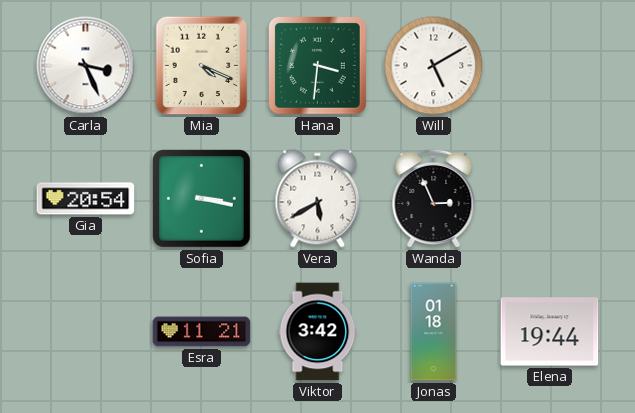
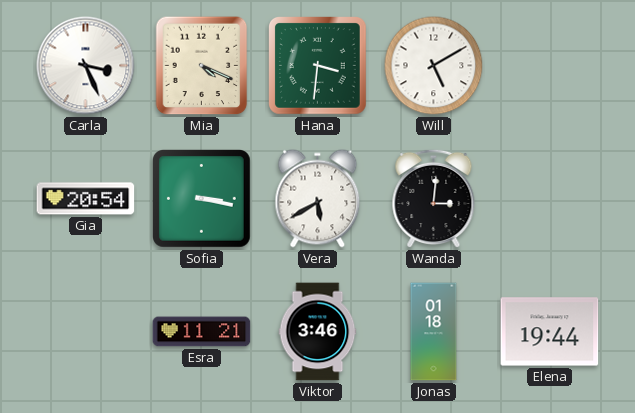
Wanda: 2:56 -> 3:01 (434, 199)
Viktor: 3:42 -> 3:46 (318, 332)
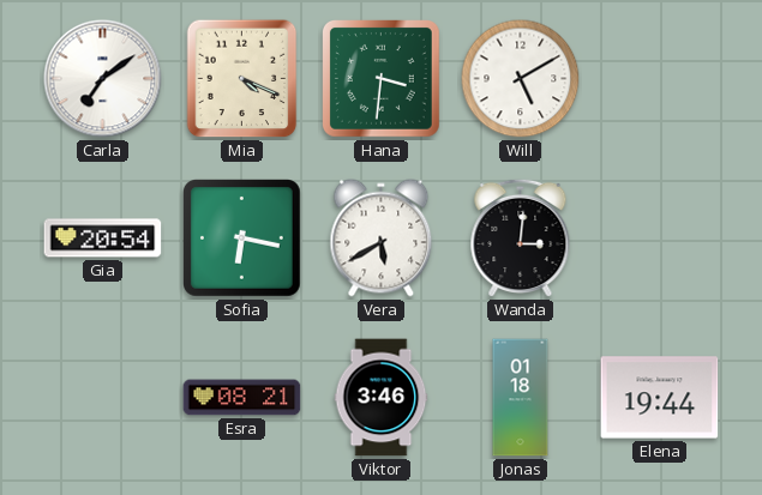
Carla: 3:26 -> 7:09 (103, 79)
Sofia: 3:17 -> 6:17 (242, 239)
Esra: 11:21 -> 08:21 (242, 398)
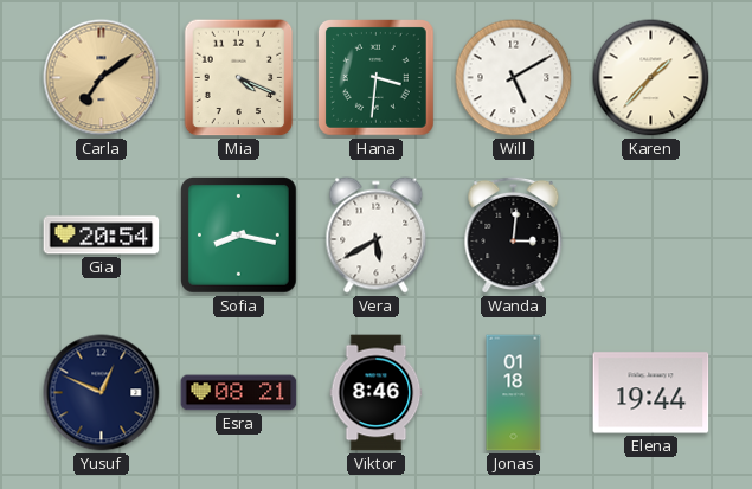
Carla dial: white -> champagne (102, 78)
Karen: none -> 1:37 (651, 78)
Sofia: 6:17 -> 8:17 (239, 236)
Yusuf: none -> 12:49 (102, 393)
Viktor: 3:46 -> 8:46 (377, 393)
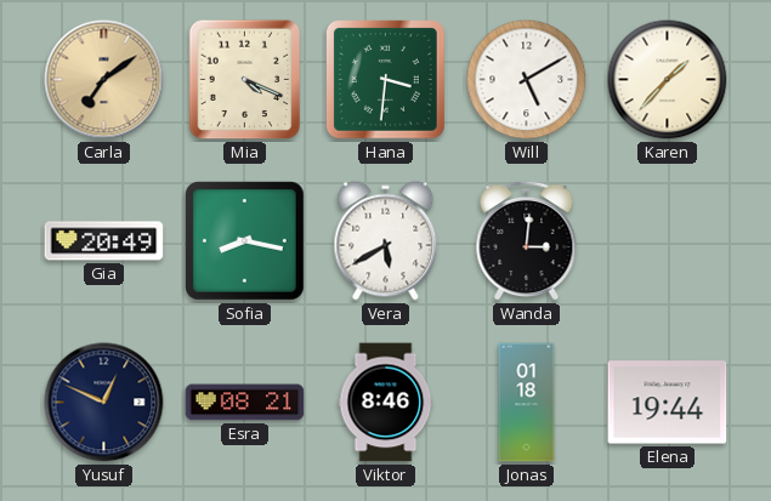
Gia: 20:54 -> 20:49 (104, 241)
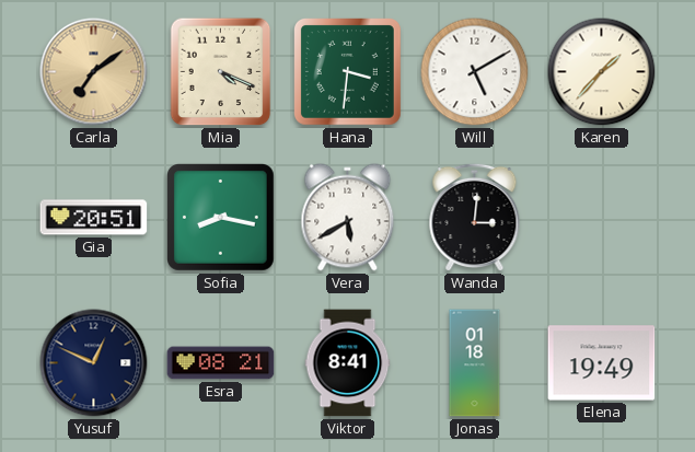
Gia: 20:49 -> 20:51 (94, 218)
Viktor: 8:46 -> 8:41 (348, 363)
Elena: 19:44 -> 19:49 (602, 363)
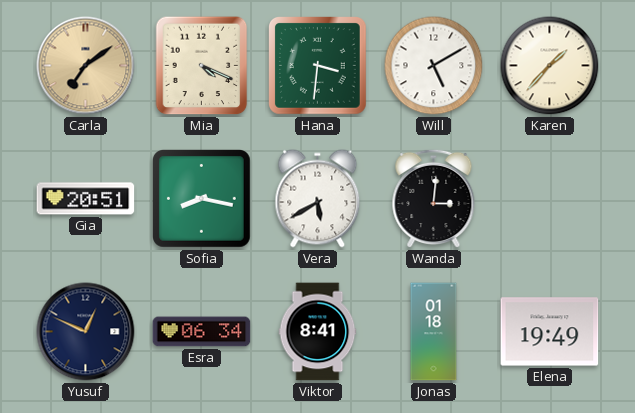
Esra: 08:21 -> 06:34 (202, 332)
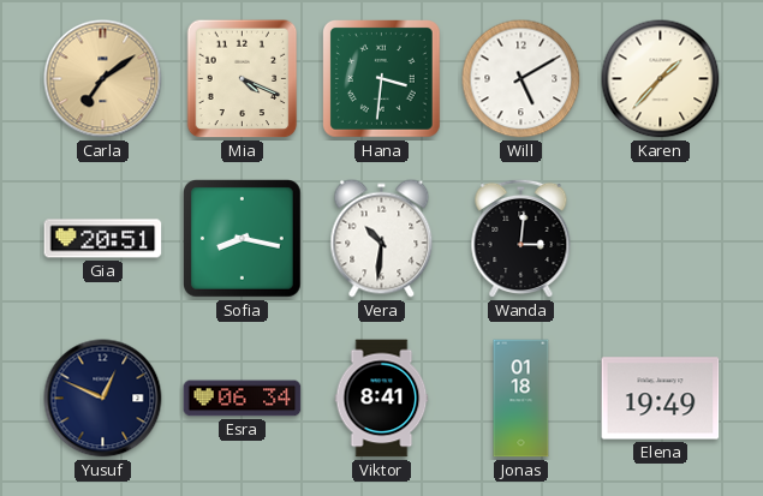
Vera: 5:40 -> 10:31 (382, 239)
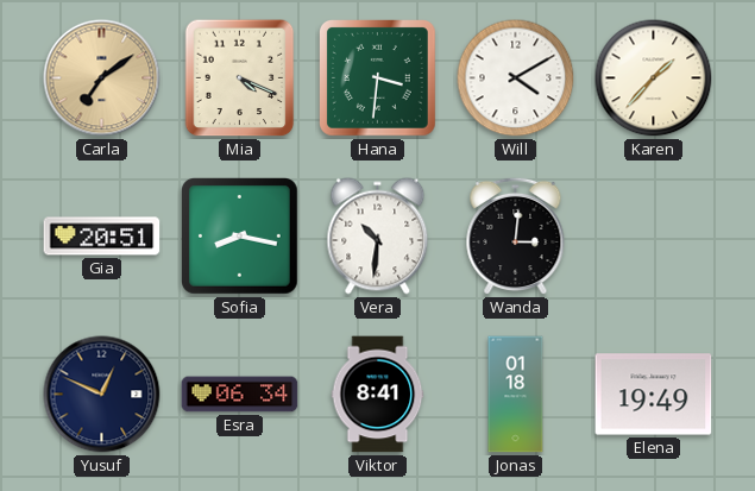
Will: 5:10 -> 4:10 (516, 78)
